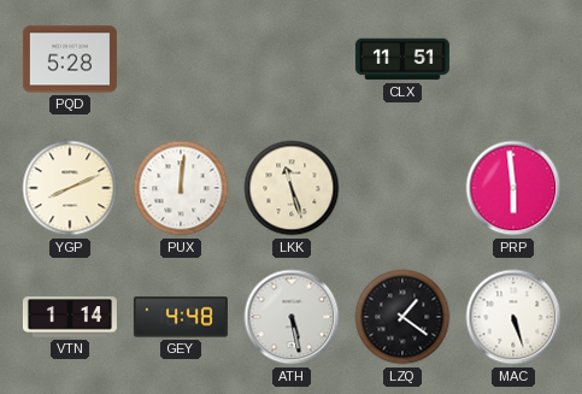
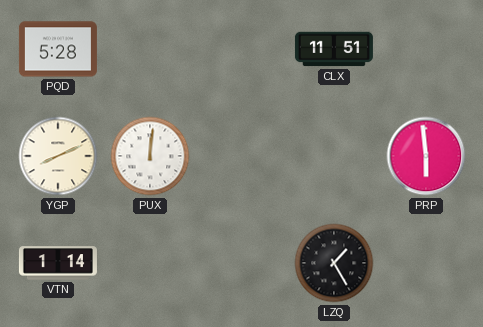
LKK: 11:27 -> none (292, 188)
GEY: 4:48 -> none (181, 317)
ATH: 5:28 -> none (292, 317)
LZQ: 1:21 -> 1:25 (334, 263)
MAC: 5:27 -> none (513, 317)
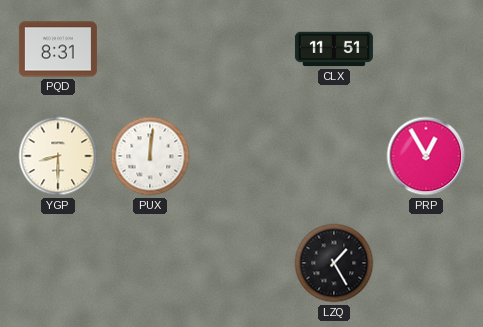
PQD: 5:28 -> 8:31 (58, 49)
YGP: 8:11 -> 8:30 (58, 156)
PRP: 5:59 -> 12:55 (426, 156)
VTN: 1:14 -> none (58, 263)
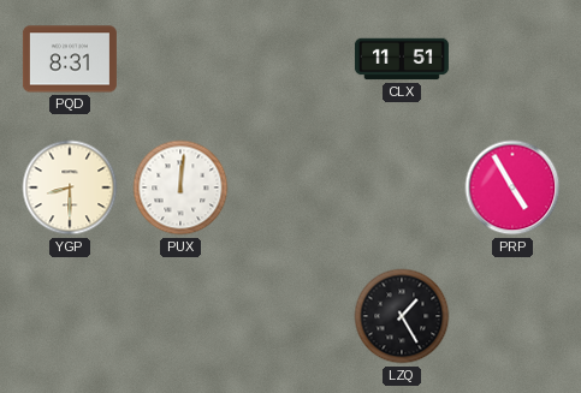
PRP: 12:55 -> 4:55 (512, 187)
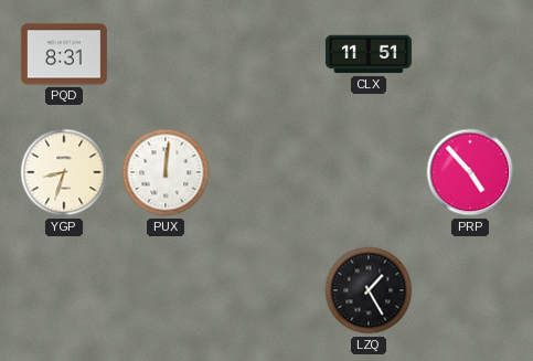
YGP: 8:30 -> 8:33 (64, 172)
PRP: 4:55 -> 4:53 (470, 172)
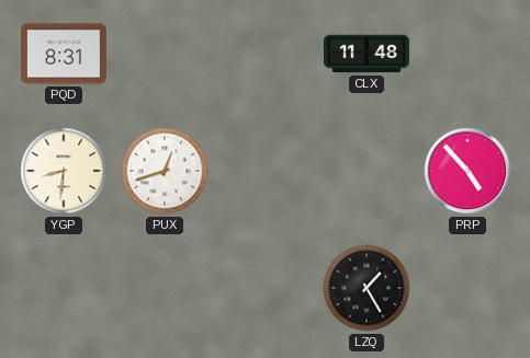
CLX: 11:51 -> 11:48 (367, 54)
YGP: 8:33 -> 8:31 (64, 171)
PUX: 12:01 -> 12:42 (165, 171)
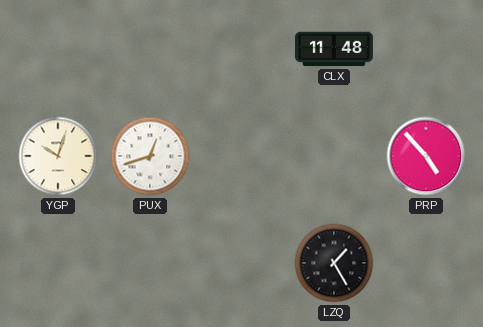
PQD: 8:31 -> none (64, 54)
YGP: 8:31 -> 10:03 (58, 156)
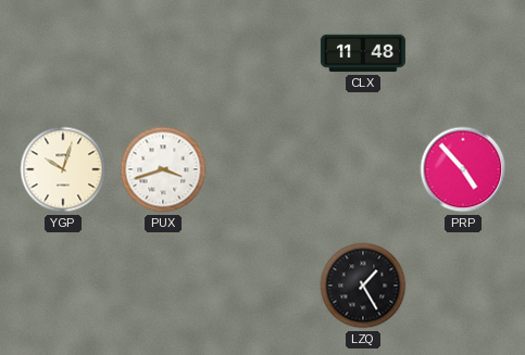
PUX: 12:42 -> 3:42 (163, 169)
